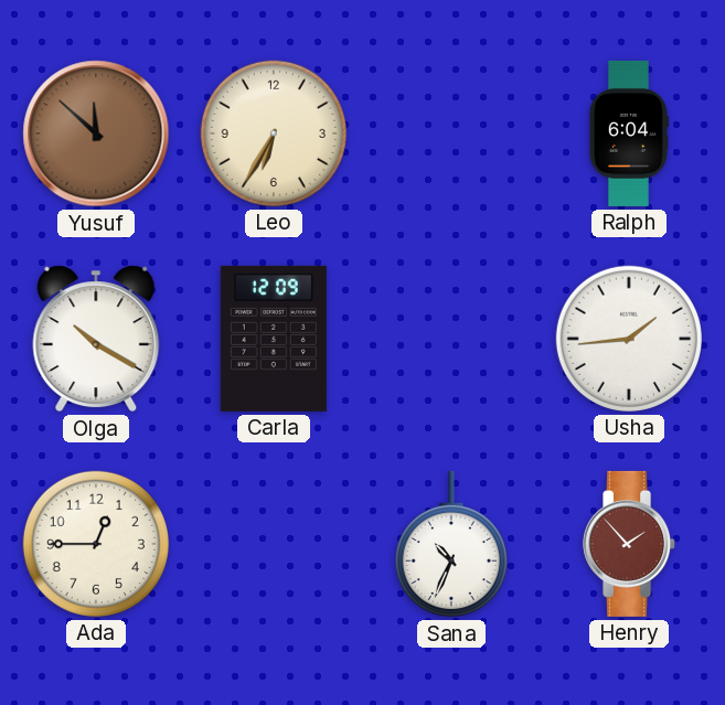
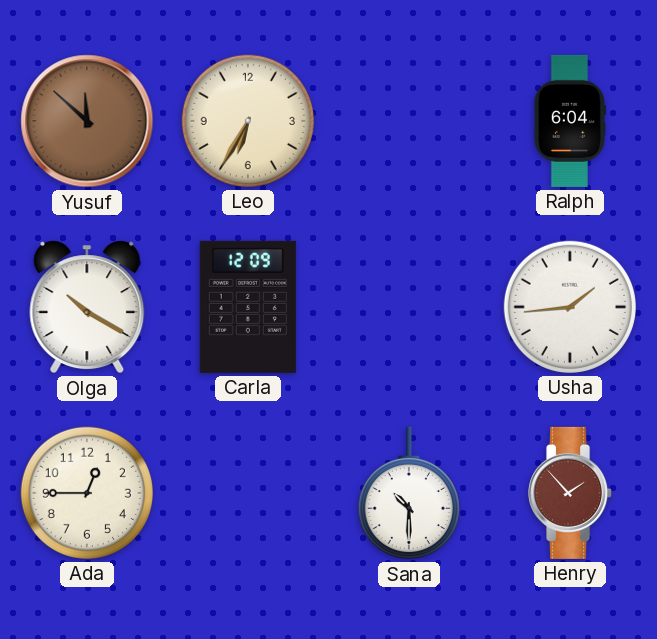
Sana: 10:34 -> 10:30 (409, 493)
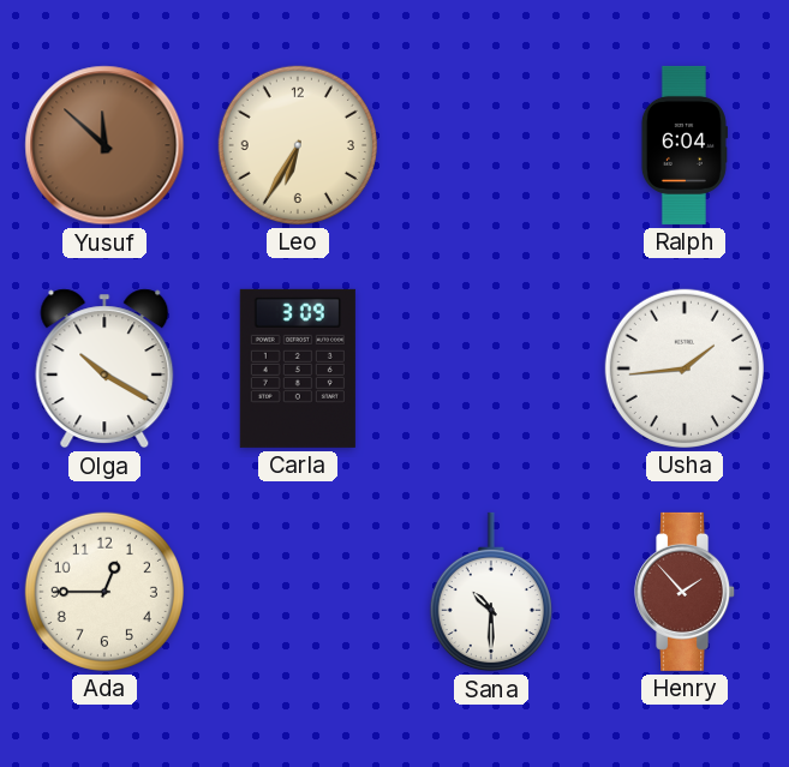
Carla: 12:09 -> 3:09 (298, 368)
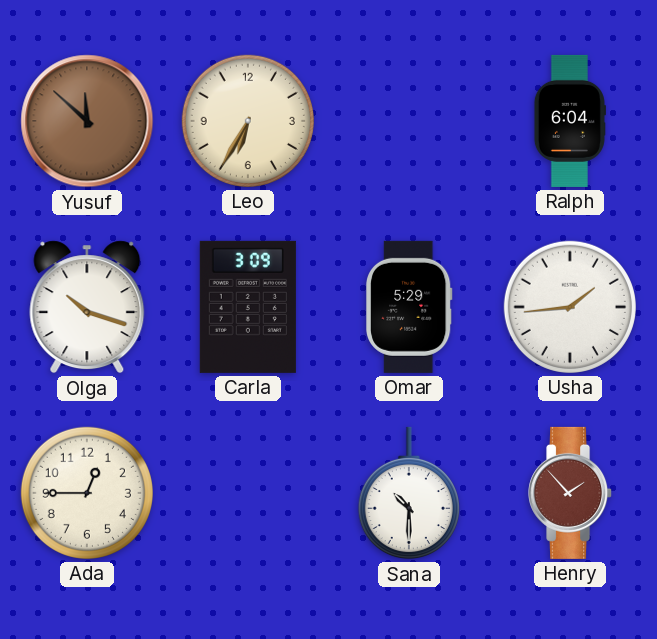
Olga: 10:20 -> 10:18 (87, 307)
Omar: none -> 5:29 (410, 307)
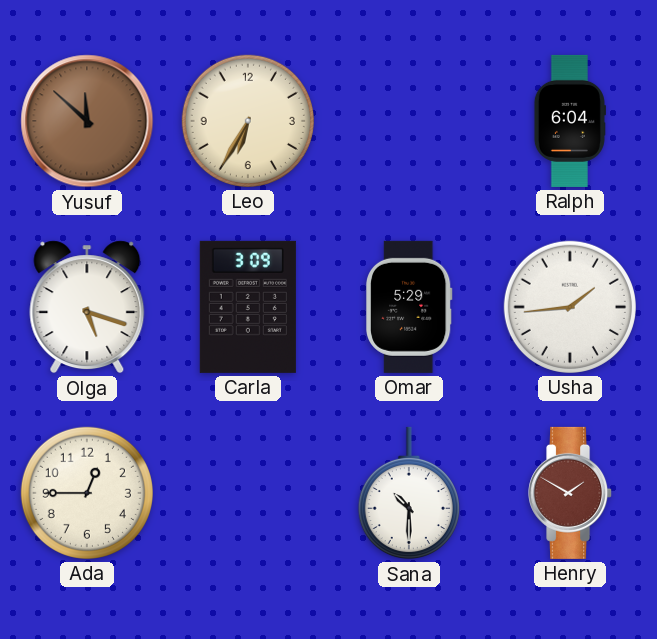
Olga: 10:18 -> 5:18 (87, 307)
Henry: 1:53 -> 1:50 (571, 493)
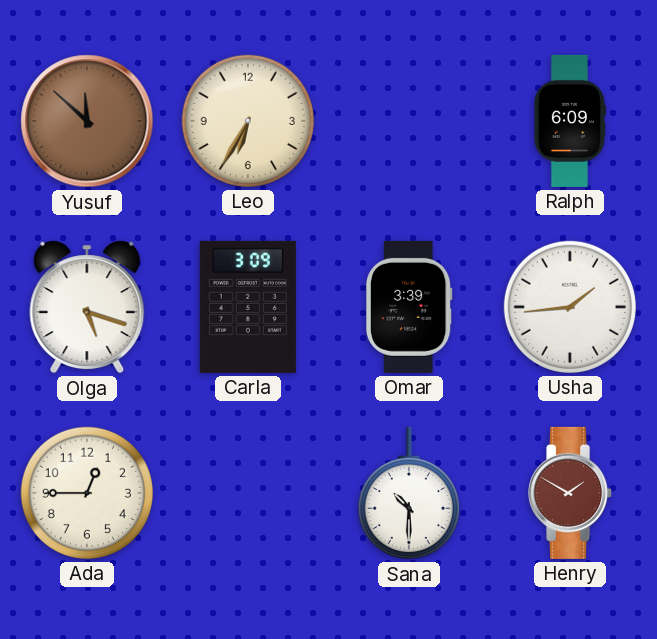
Ralph: 6:04 -> 6:09 (569, 121)
Omar: 5:29 -> 3:39 (410, 307)
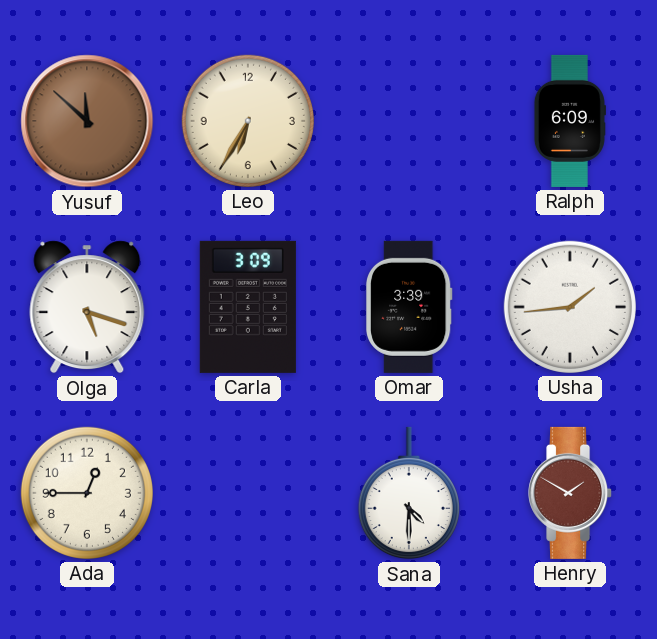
Sana: 10:30 -> 4:30 (409, 493)
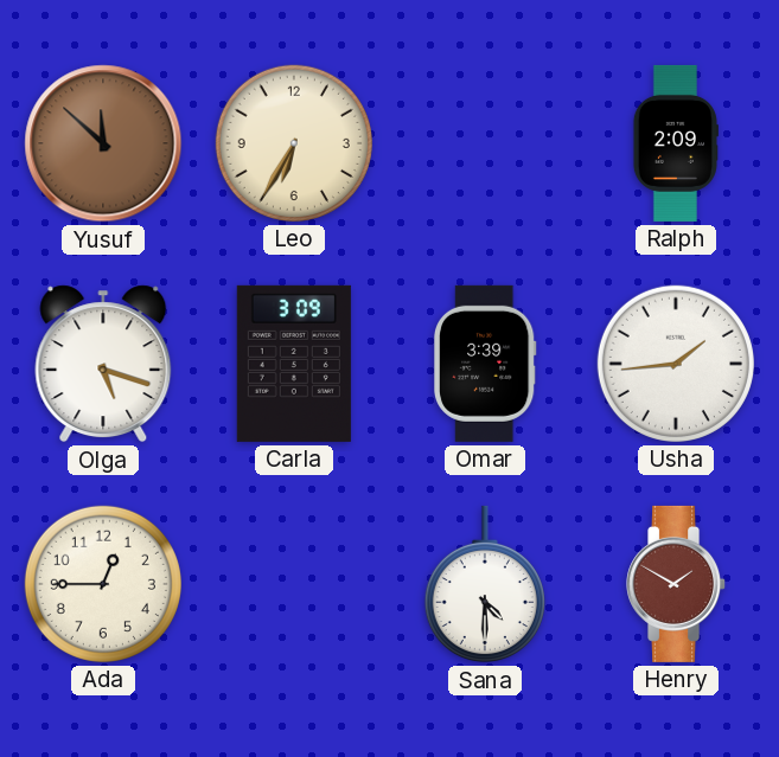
Ralph: 6:09 -> 2:09 (675, 143)
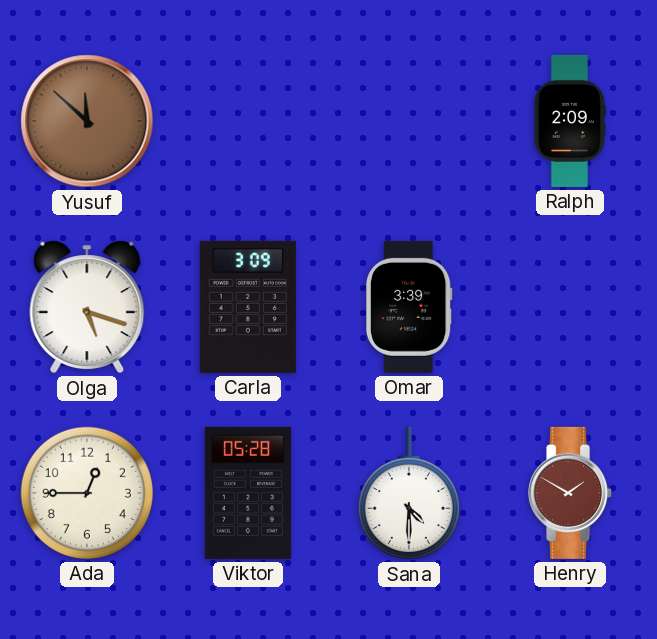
Leo: 6:35 -> none (294, 143)
Usha: 1:44 -> none (676, 364)
Viktor: none -> 05:28 (248, 493)
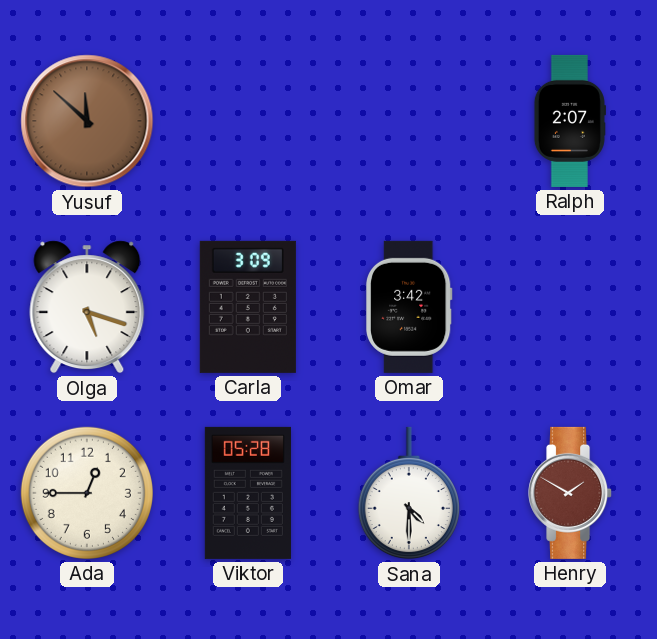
Ralph: 2:09 -> 2:07 (569, 121)
Omar: 3:39 -> 3:42 (410, 307)
